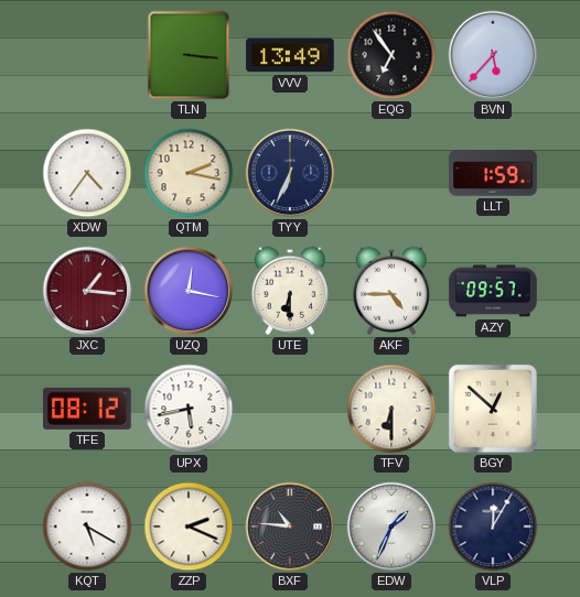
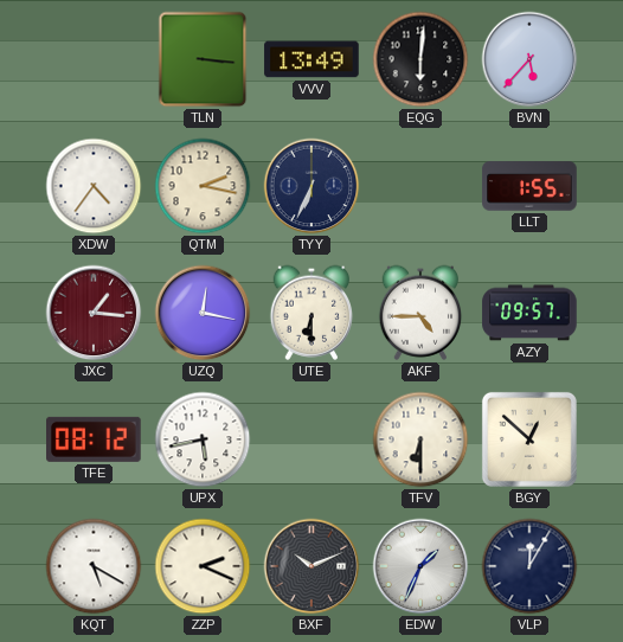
EQG: 6:54 -> 6:01 (420, 59)
LLT: 1:59 -> 1:55 (529, 186)
BXF: 10:46 -> 10:11 (311, 566)
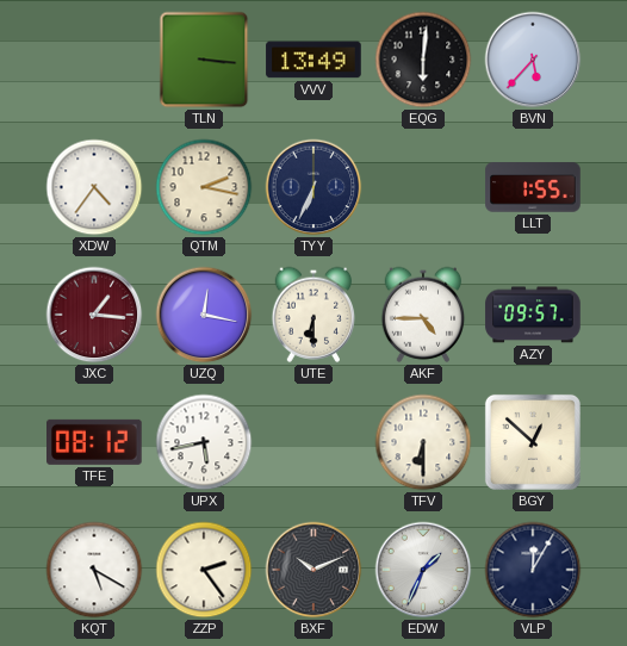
ZZP: 2:19 -> 2:24 (204, 570)
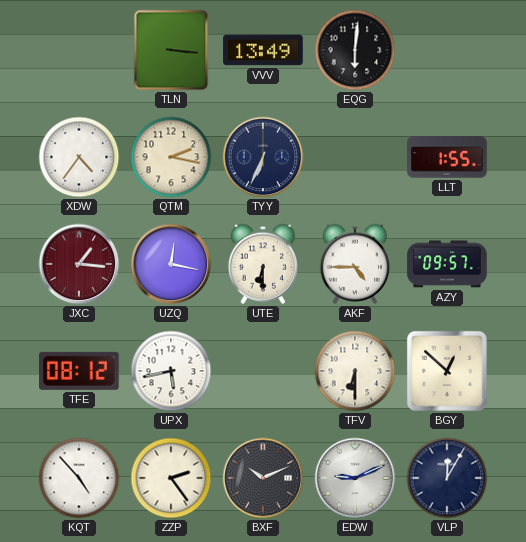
BVN: 5:37 -> none (533, 60)
KQT: 5:20 -> 4:53 (79, 478)
EDW: 1:34 -> 9:11 (355, 478)
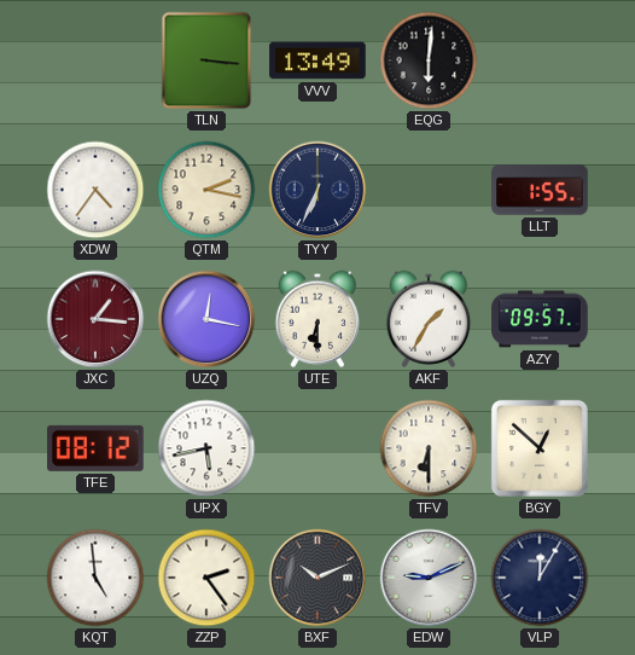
AKF: 4:45 -> 1:35 (429, 319)
KQT: 4:53 -> 4:59 (95, 578)
